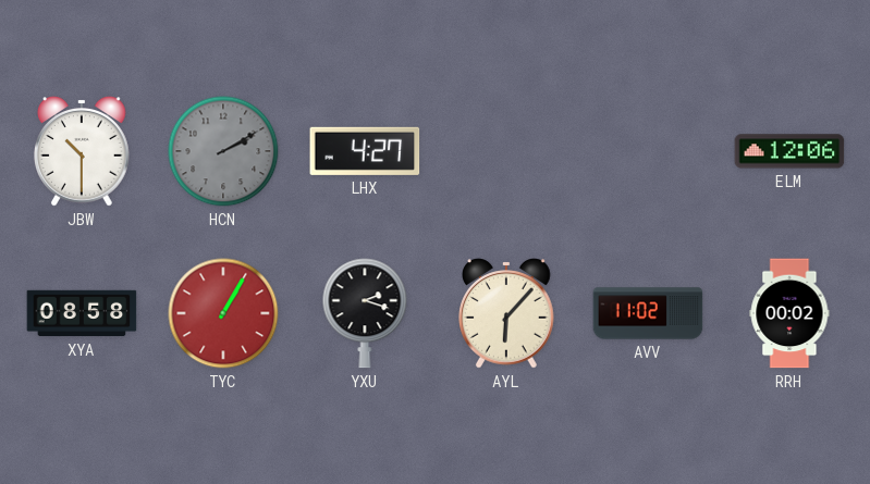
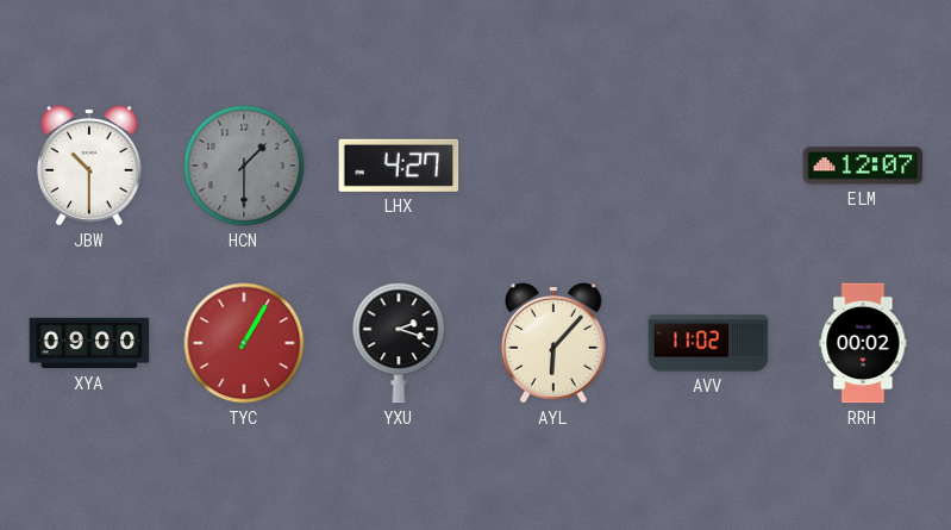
HCN: 2:10 -> 1:30 (244, 166)
ELM: 12:06 -> 12:07 (863, 166)
XYA: 08:58 -> 09:00 (89, 343)
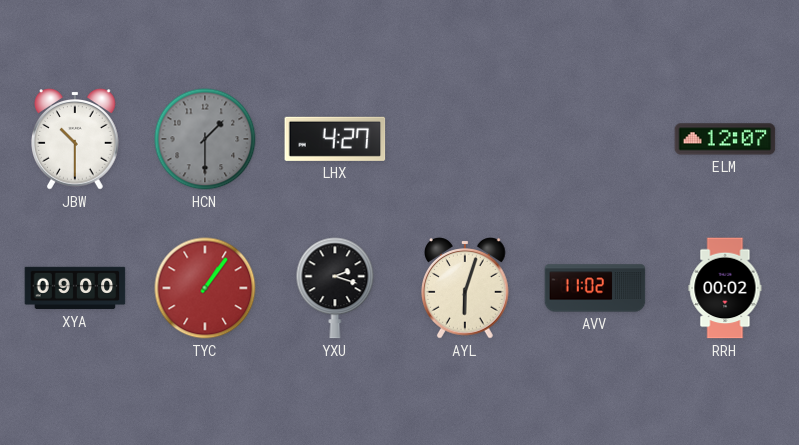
TYC: 1:05 -> 1:06 (205, 288)
AYL: 6:07 -> 6:03 (466, 288)
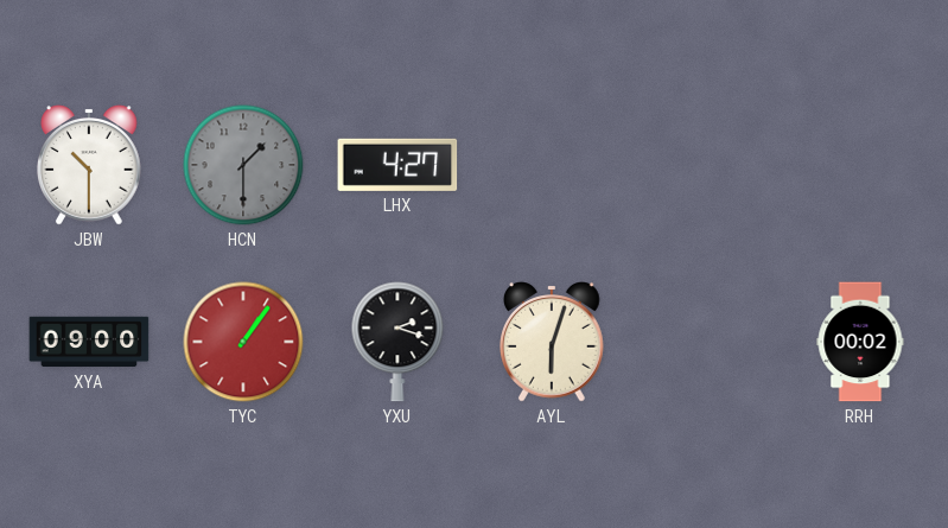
ELM: 12:07 -> none (725, 139)
AVV: 11:02 -> none (595, 288)
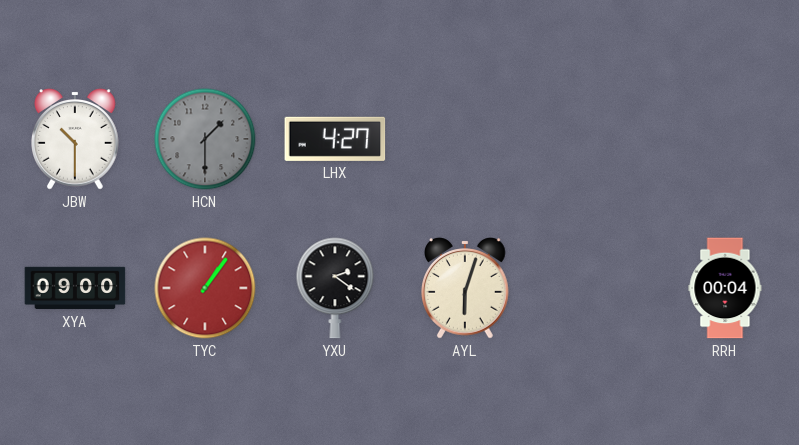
YXU: 2:18 -> 2:21 (335, 288)
RRH: 00:02 -> 00:04 (725, 288)
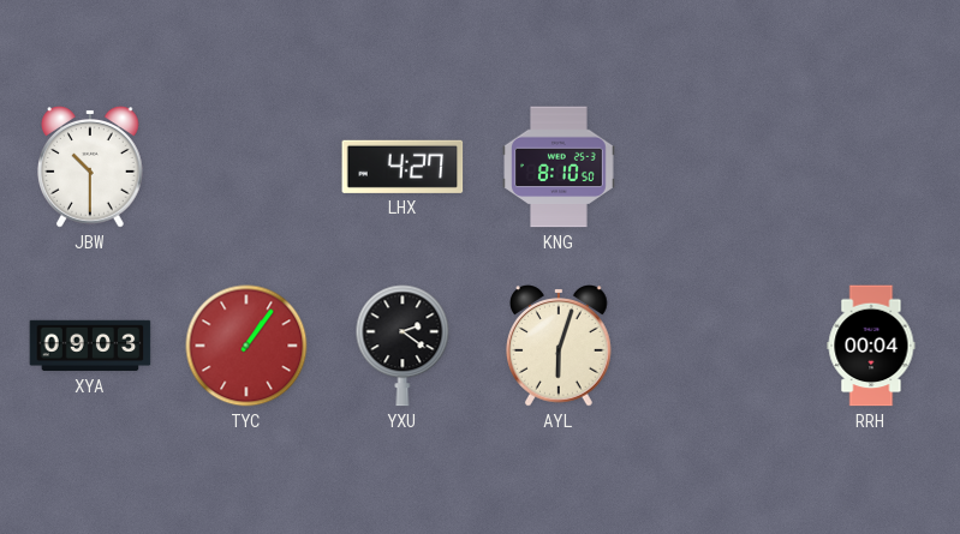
HCN: 1:30 -> none (205, 139)
KNG: none -> 8:10 (559, 167)
XYA: 09:00 -> 09:03 (90, 346)
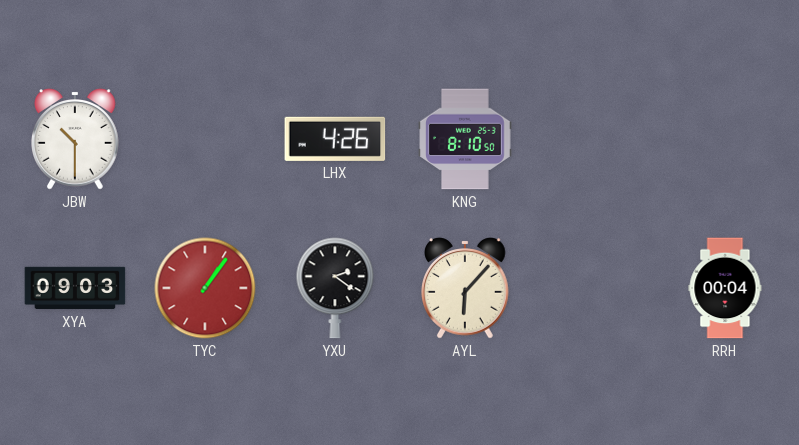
LHX: 4:27 -> 4:26 (335, 139)
AYL: 6:03 -> 6:07 (466, 288)
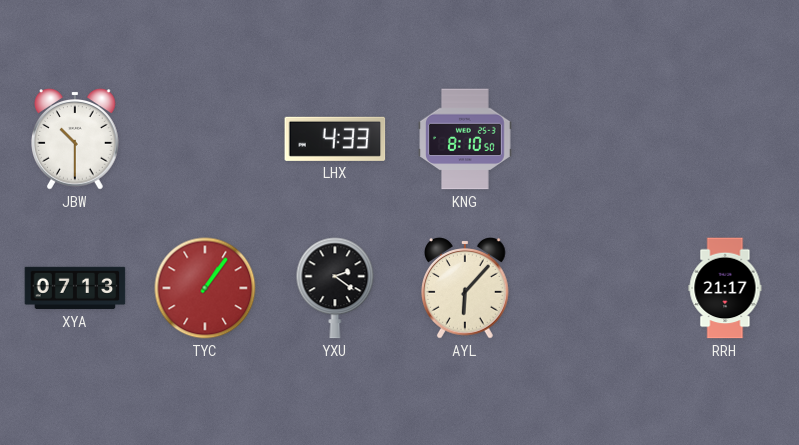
LHX: 4:26 -> 4:33 (335, 139)
XYA: 09:03 -> 07:13 (75, 288)
RRH: 00:04 -> 21:17 (725, 288)
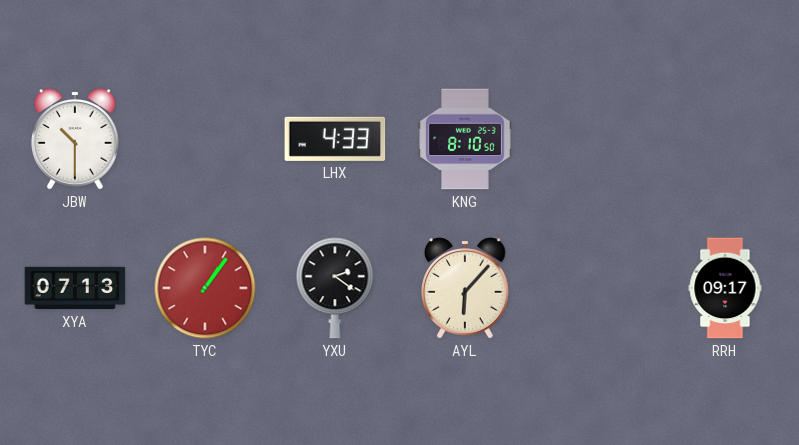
RRH: 21:17 -> 09:17 (725, 288)
